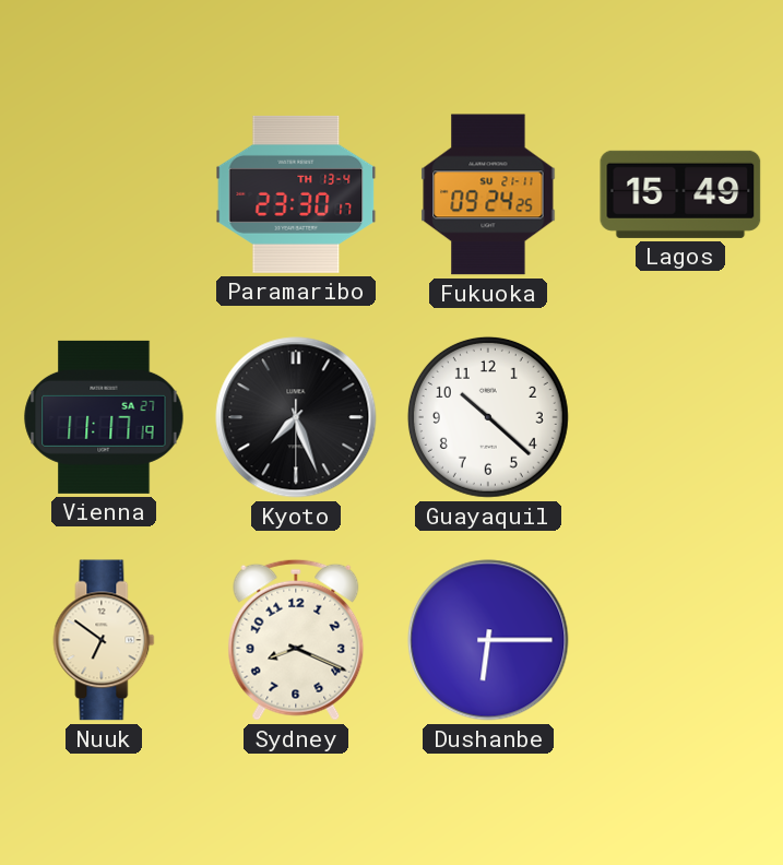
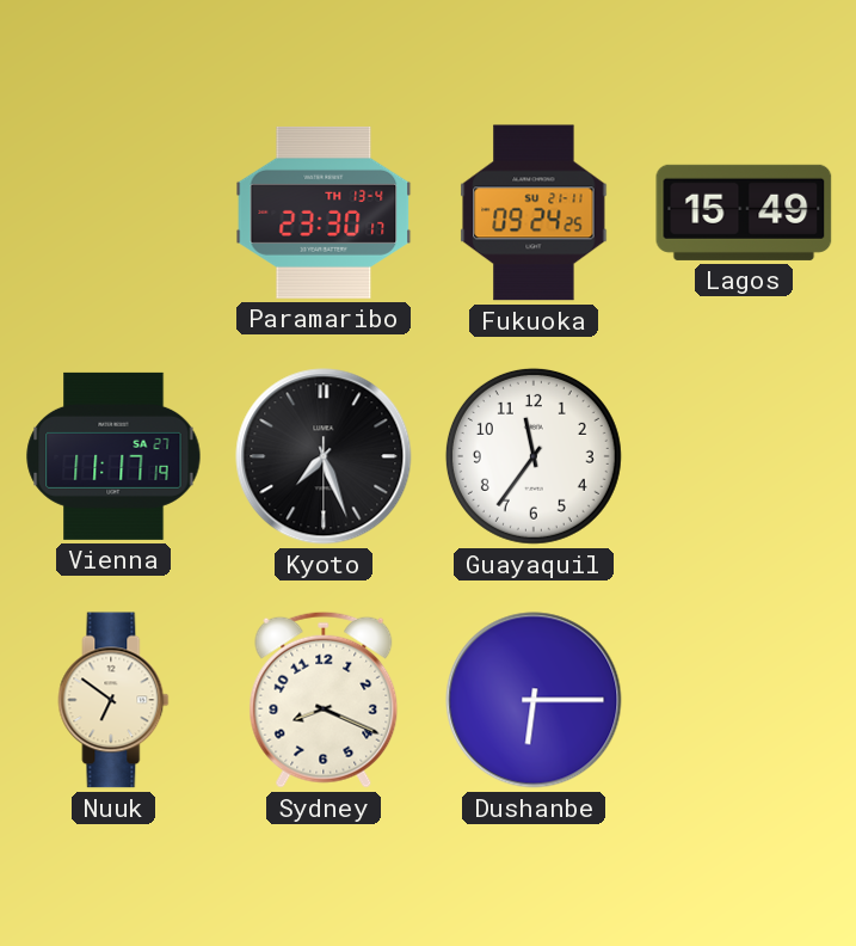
Guayaquil: 10:22 -> 11:36 (534, 456)
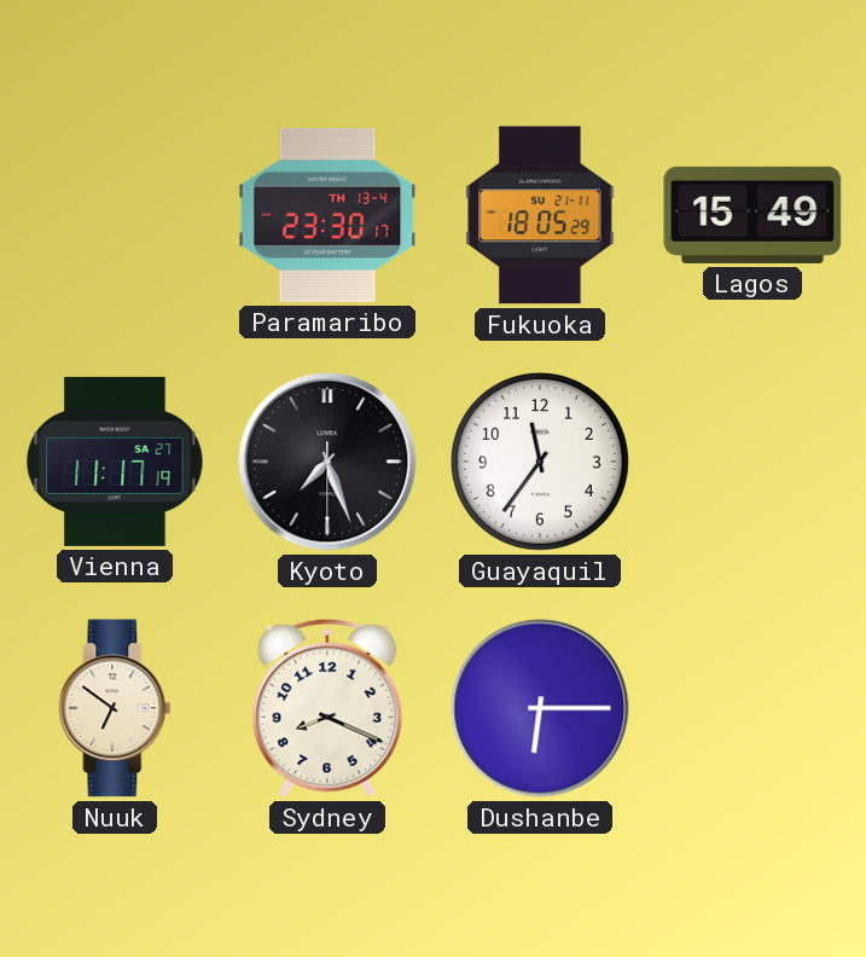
Fukuoka: 09:24 -> 18:05 (540, 215)
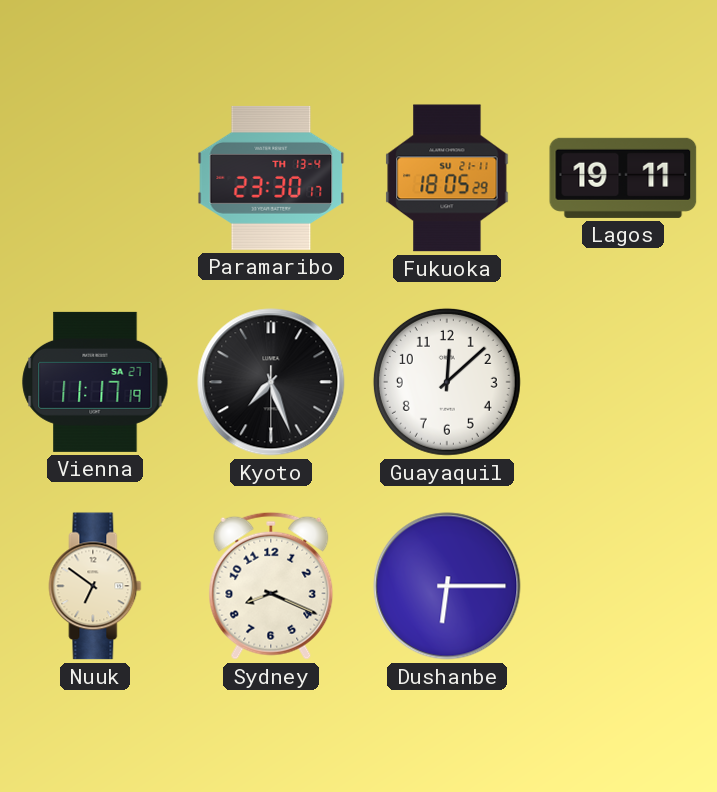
Lagos: 15:49 -> 19:11 (623, 178)
Guayaquil: 11:36 -> 12:08 (447, 382)
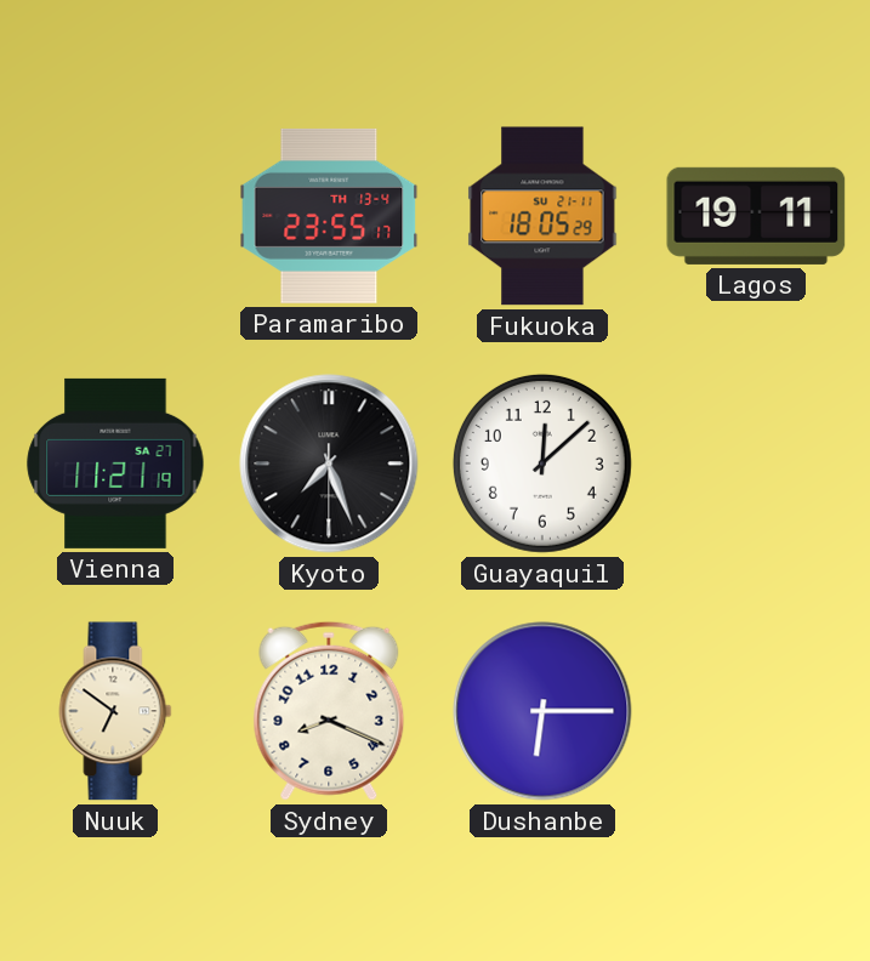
Paramaribo: 23:30 -> 23:55 (329, 216)
Vienna: 11:17 -> 11:21 (115, 464)
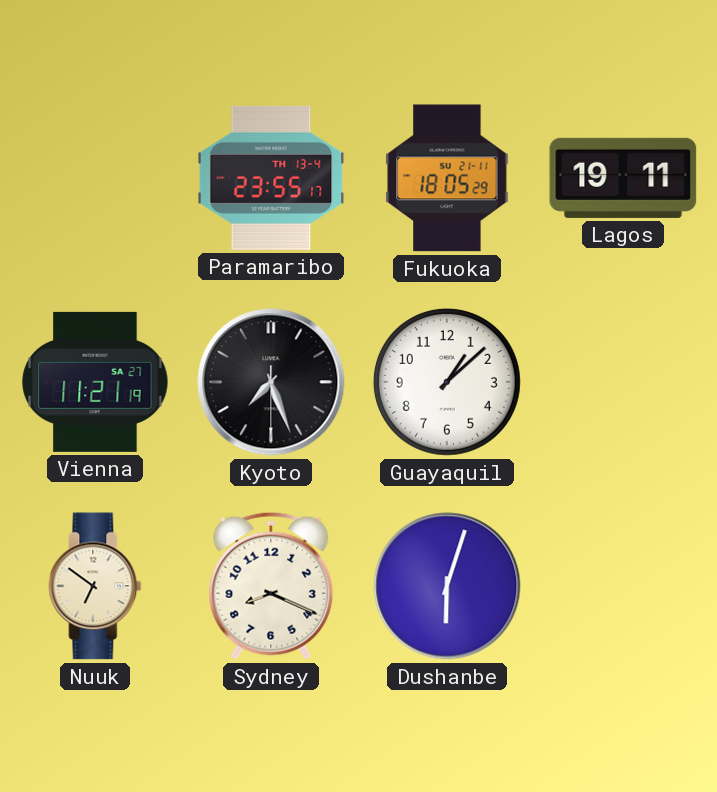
Guayaquil: 12:08 -> 1:08 (447, 382)
Dushanbe: 6:15 -> 6:03 (447, 586)
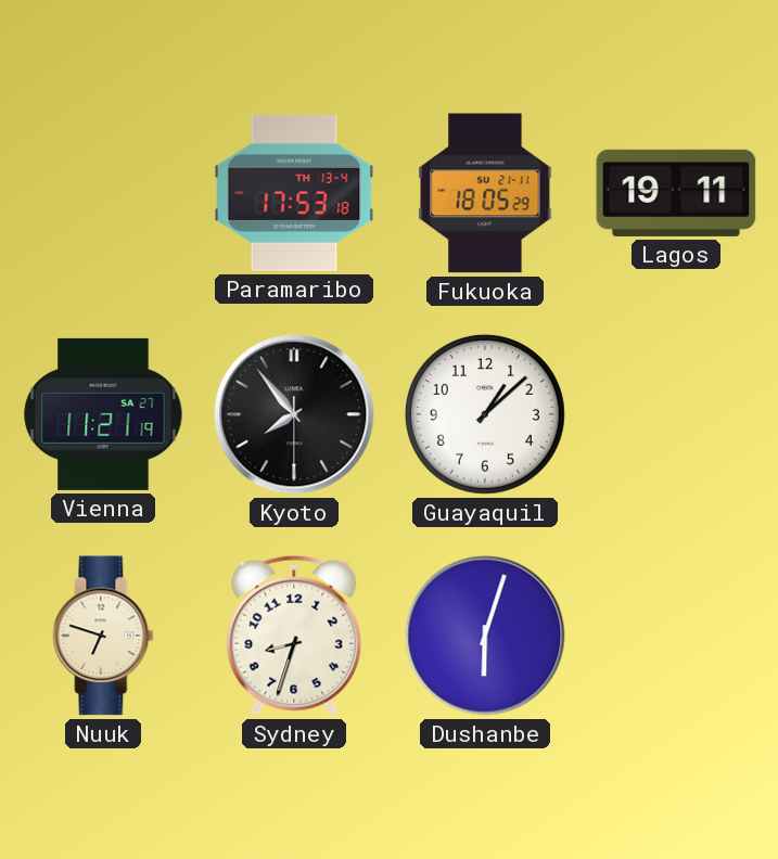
Paramaribo: 23:55 -> 17:53 (294, 193)
Kyoto: 7:26 -> 7:53 (294, 414)
Nuuk: 6:51 -> 6:48 (103, 636)
Sydney: 8:19 -> 8:33 (294, 636)
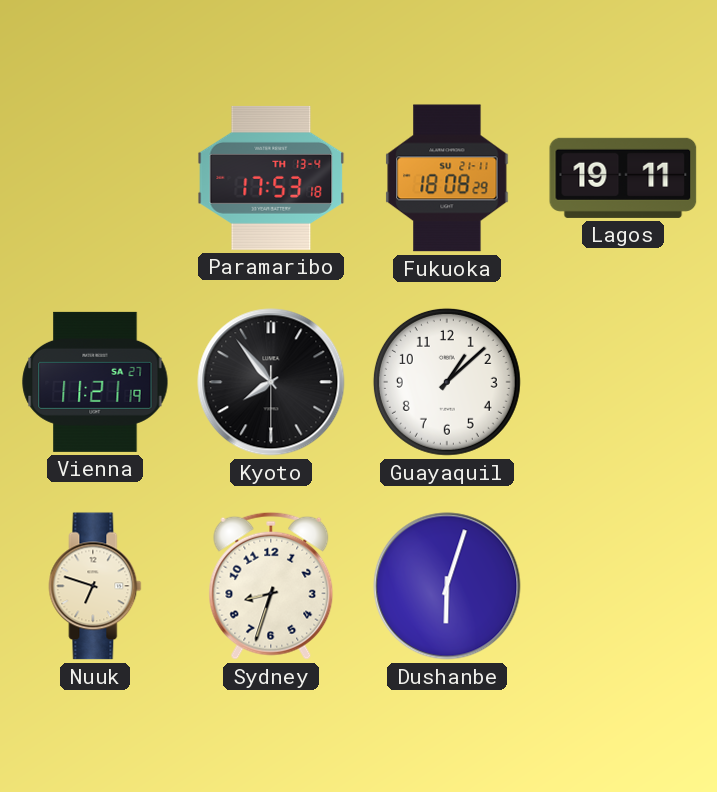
Fukuoka: 18:05 -> 18:08 (447, 178)
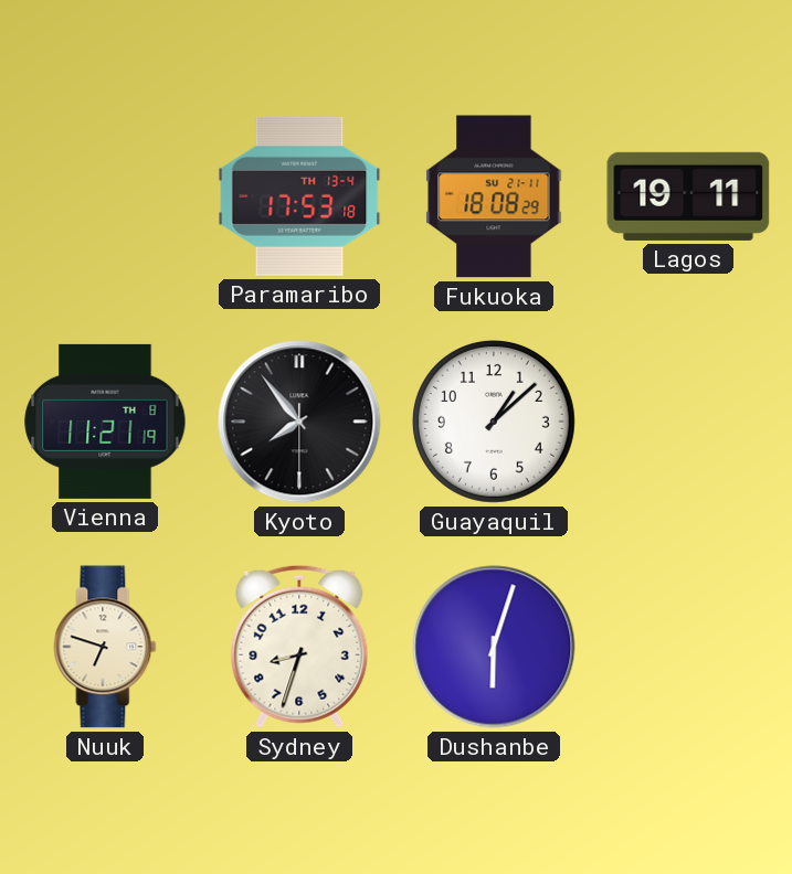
Vienna date: SA 27 -> TH 8 (105, 422)
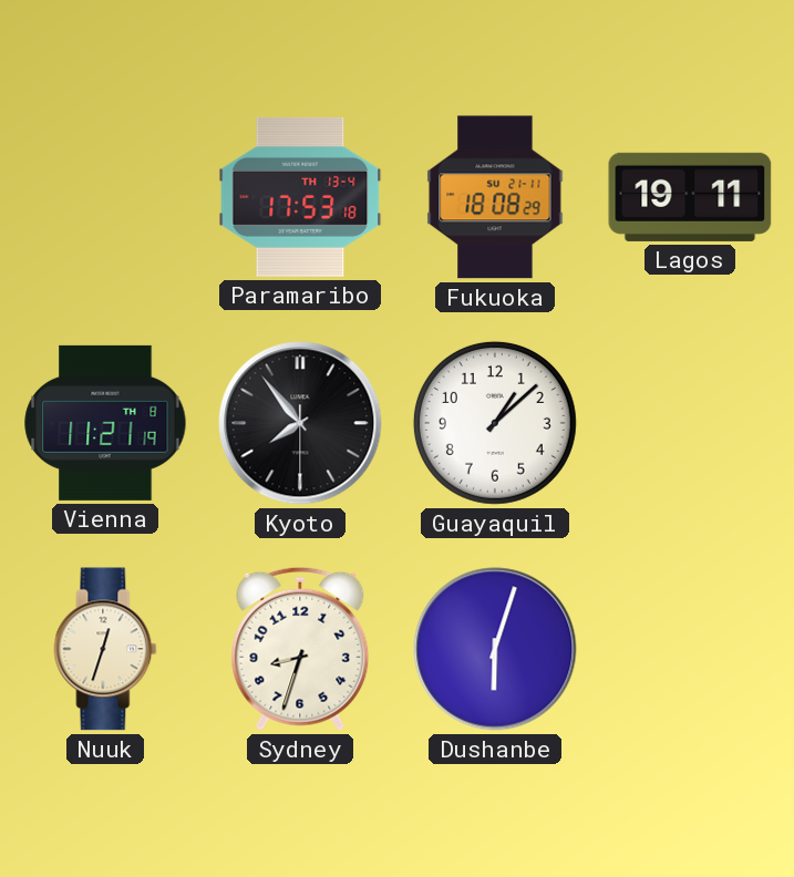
Nuuk: 6:48 -> 12:33 (105, 649)
